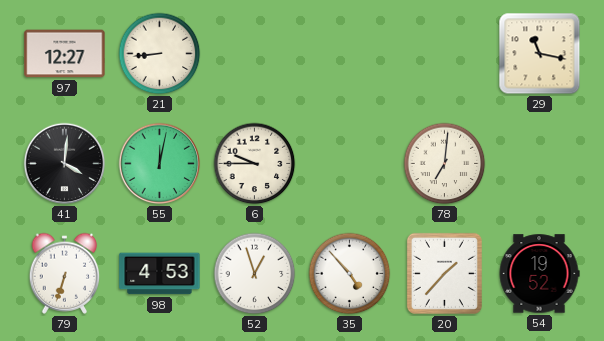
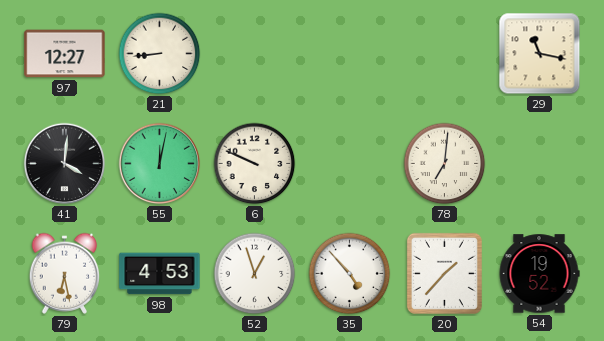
6: 9:45 -> 9:49 (255, 164)
79: 6:33 -> 6:28 (65, 273)
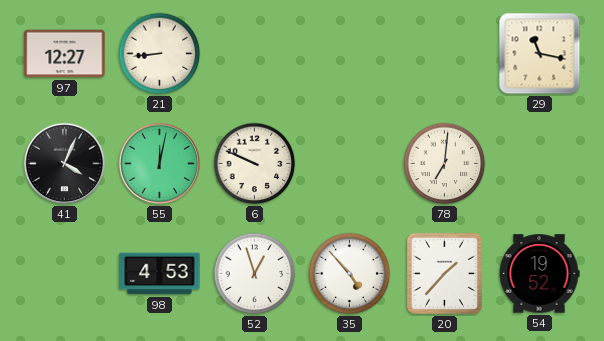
41: 4:01 -> 4:04 (65, 164)
79: 6:28 -> none (65, 273)
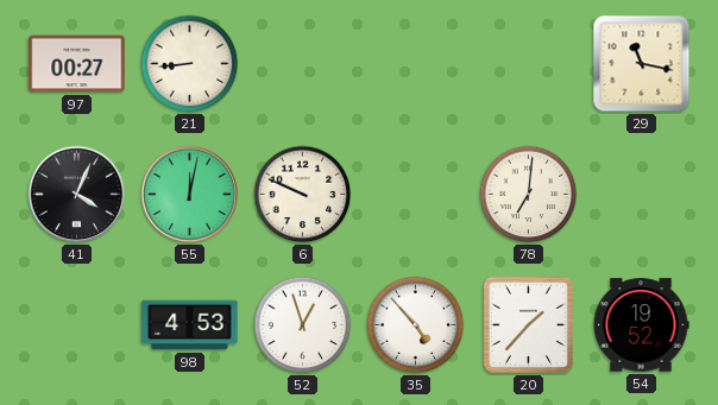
97: 12:27 -> 00:27 (77, 64)
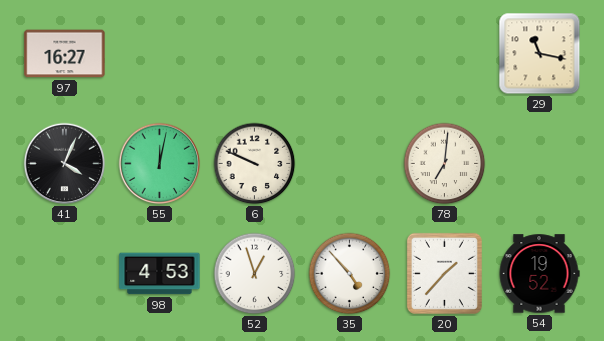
97: 00:27 -> 16:27 (65, 54)
21: 8:44 -> none (190, 64)
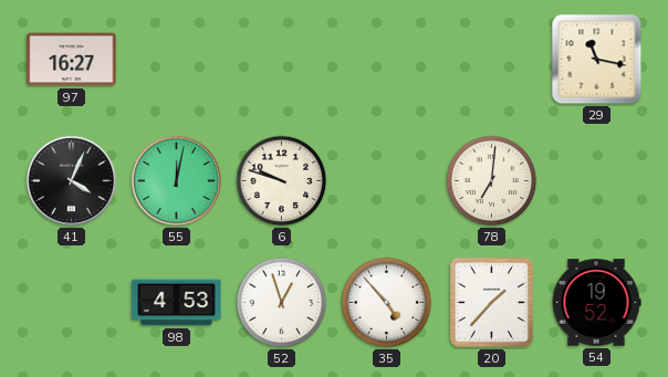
6: 9:49 -> 9:48 (282, 181)
